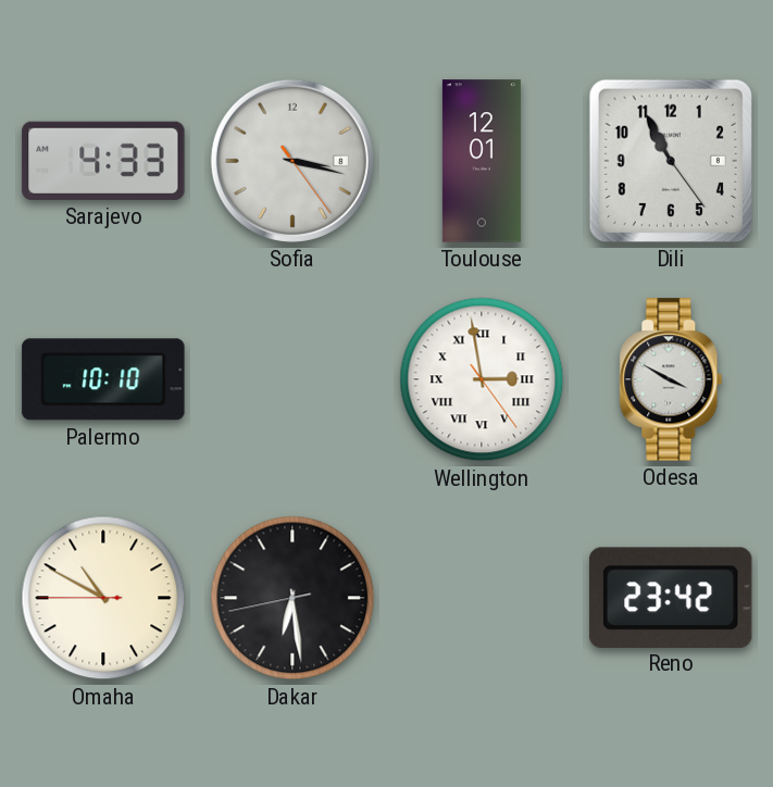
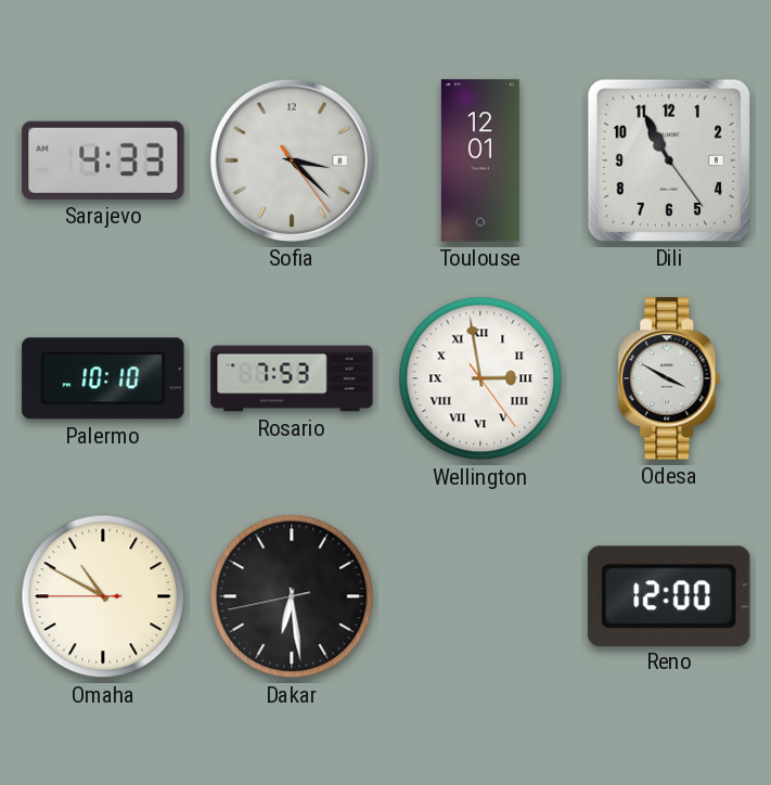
Sofia: 3:17 -> 3:22 (292, 160)
Rosario: none -> 7:53 (292, 378)
Reno: 23:42 -> 12:00 (669, 595)
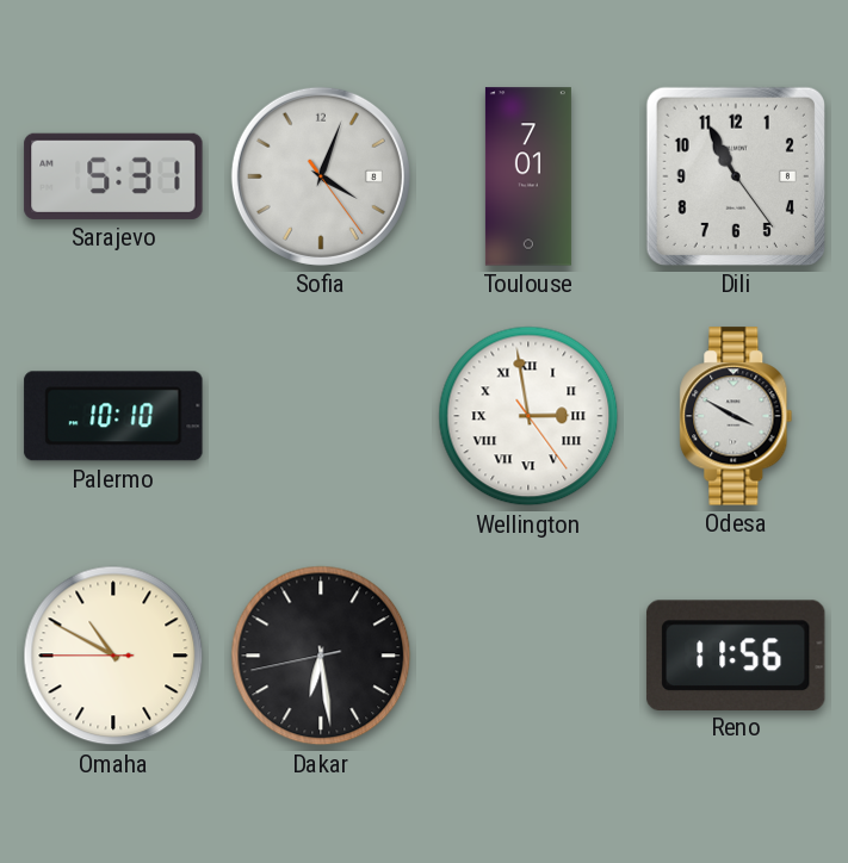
Sarajevo: 4:33 -> 5:31 (113, 176)
Sofia: 3:22 -> 4:03 (321, 176)
Toulouse: 12:01 -> 7:01 (528, 176)
Rosario: 7:53 -> none (292, 378)
Reno: 12:00 -> 11:56 (736, 654)
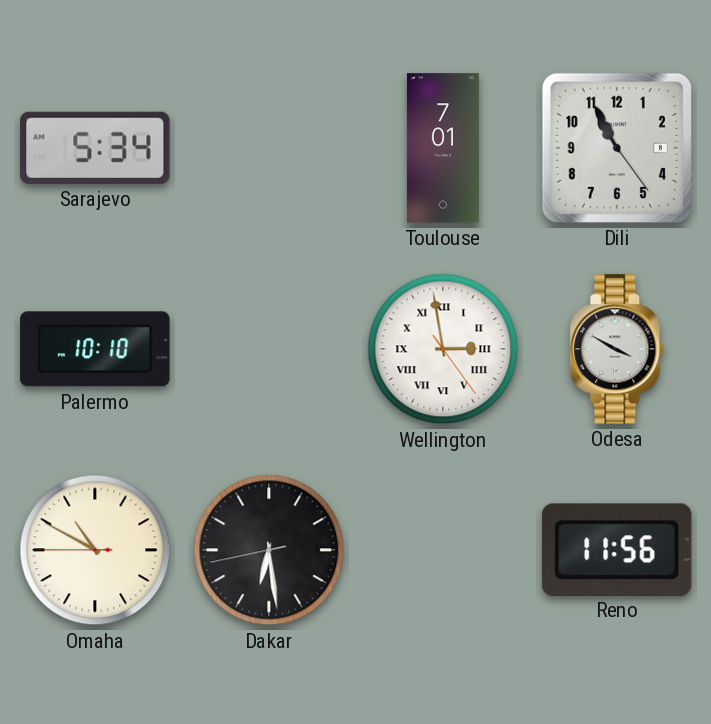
Sarajevo: 5:31 -> 5:34 (95, 148)
Sofia: 4:03 -> none (321, 176)
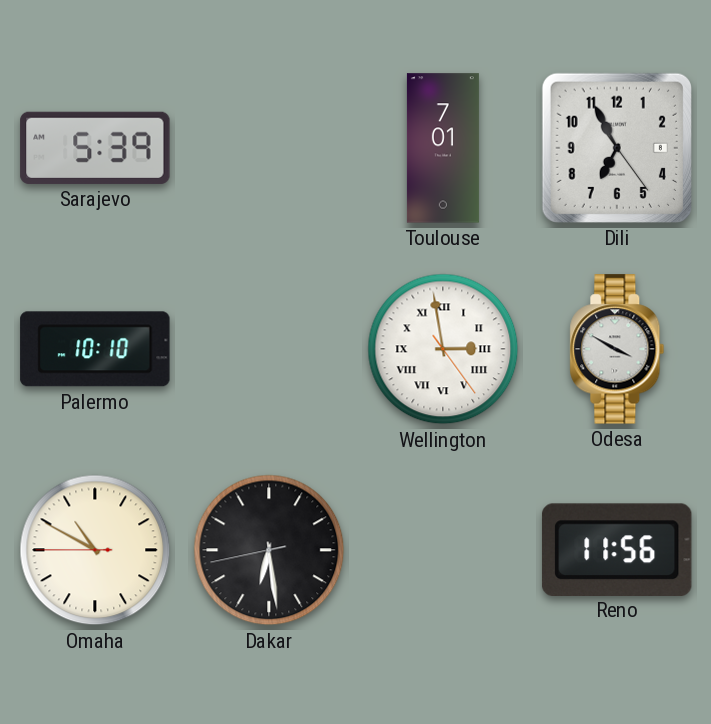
Sarajevo: 5:34 -> 5:39 (95, 148)
Dili: 10:55 -> 6:55 (617, 148)
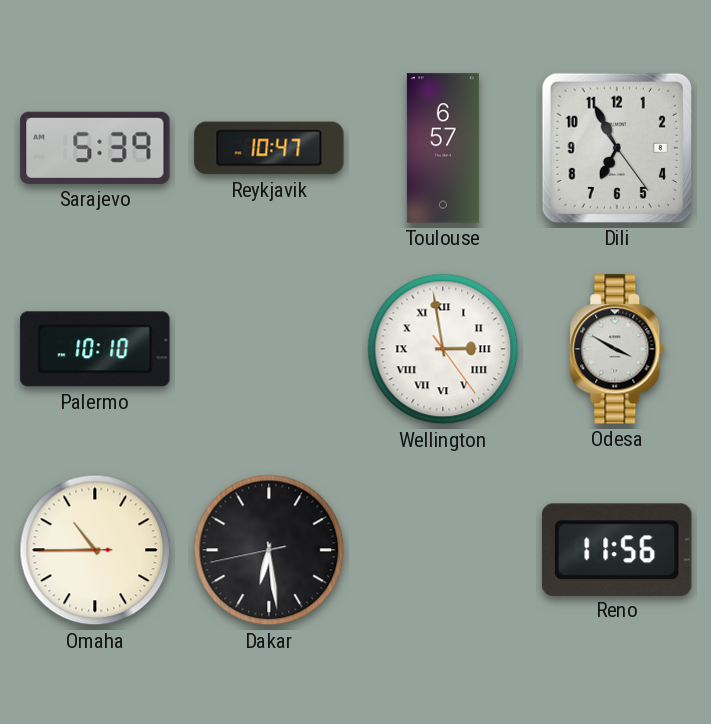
Reykjavik: none -> 10:47 (269, 148)
Toulouse: 7:01 -> 6:57 (443, 148)
Omaha: 10:49 -> 10:44 (95, 550)
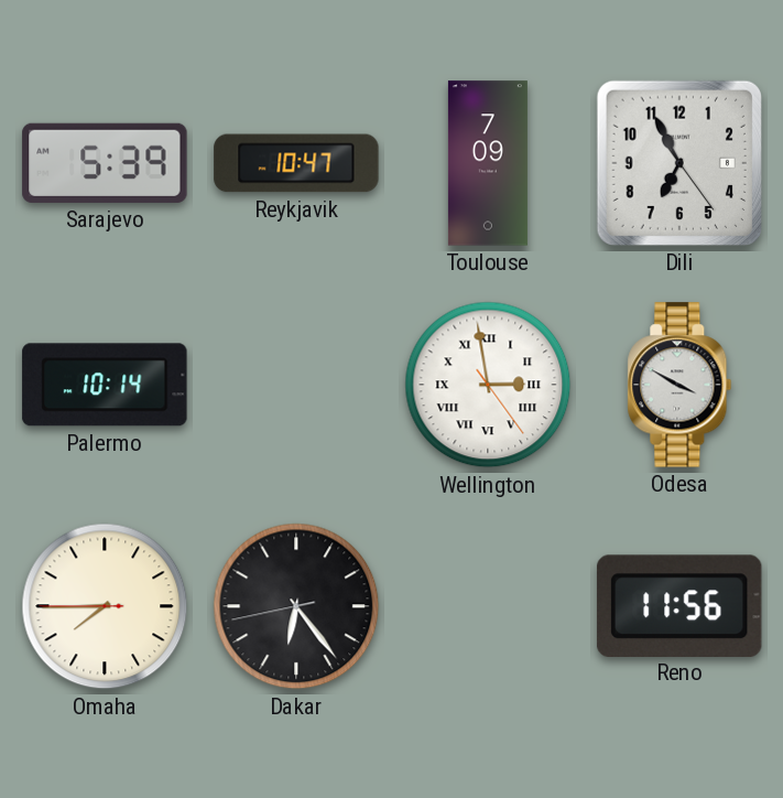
Toulouse: 6:57 -> 7:09 (488, 163)
Palermo: 10:10 -> 10:14 (105, 385)
Omaha: 10:44 -> 7:44 (105, 606)
Dakar: 6:28 -> 6:23 (296, 606)
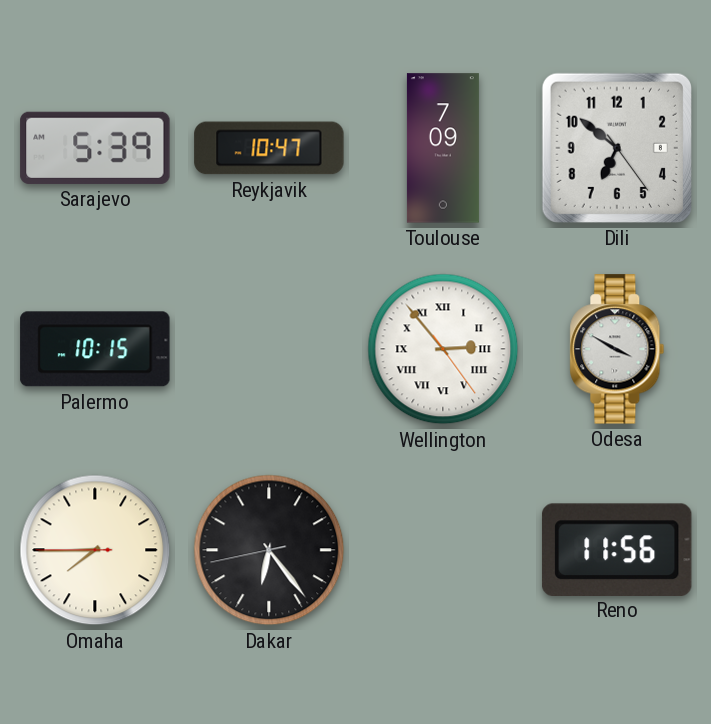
Dili: 6:55 -> 6:51 (617, 148)
Palermo: 10:14 -> 10:15 (95, 349)
Wellington: 2:58 -> 2:53 (443, 349)
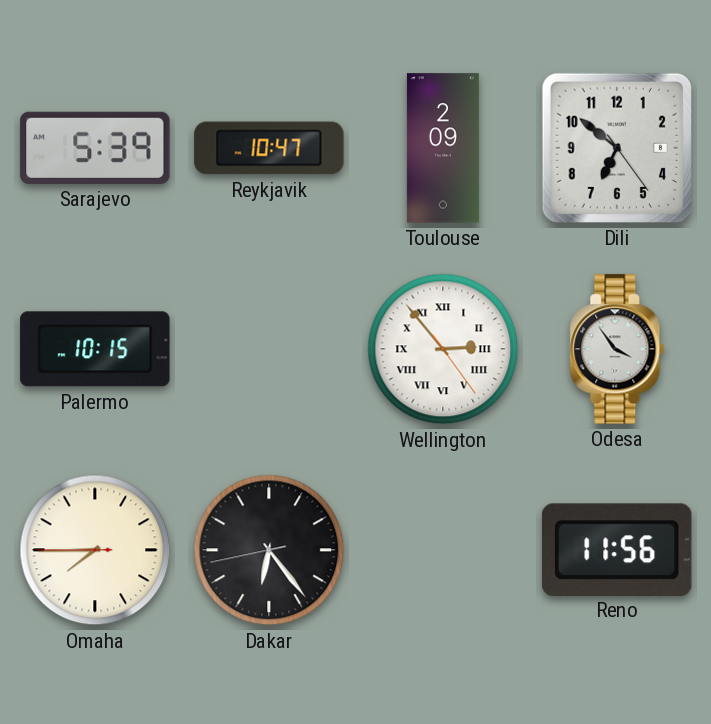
Toulouse: 7:09 -> 2:09 (443, 148)
Odesa: 3:50 -> 3:54 (617, 349)
